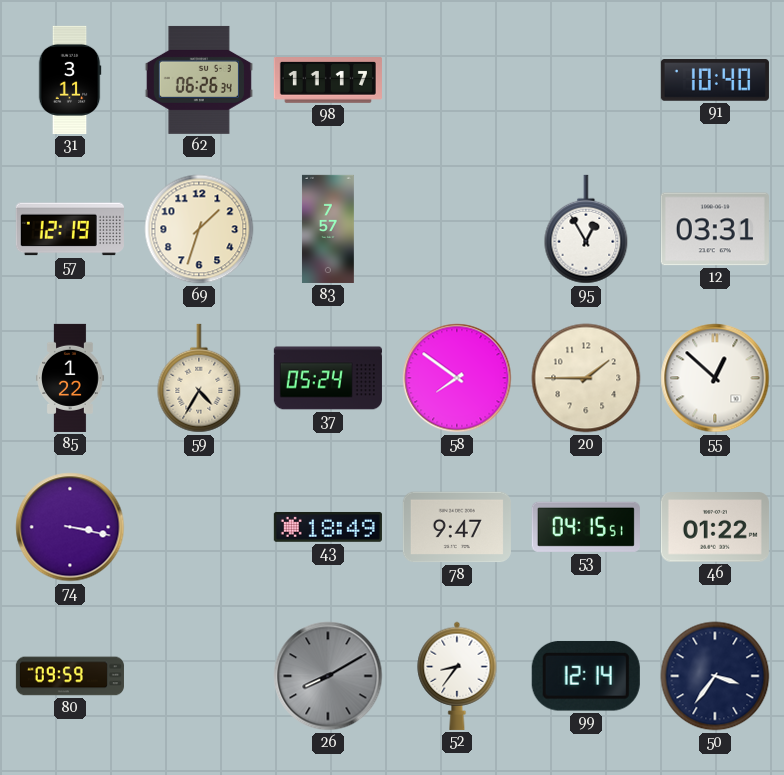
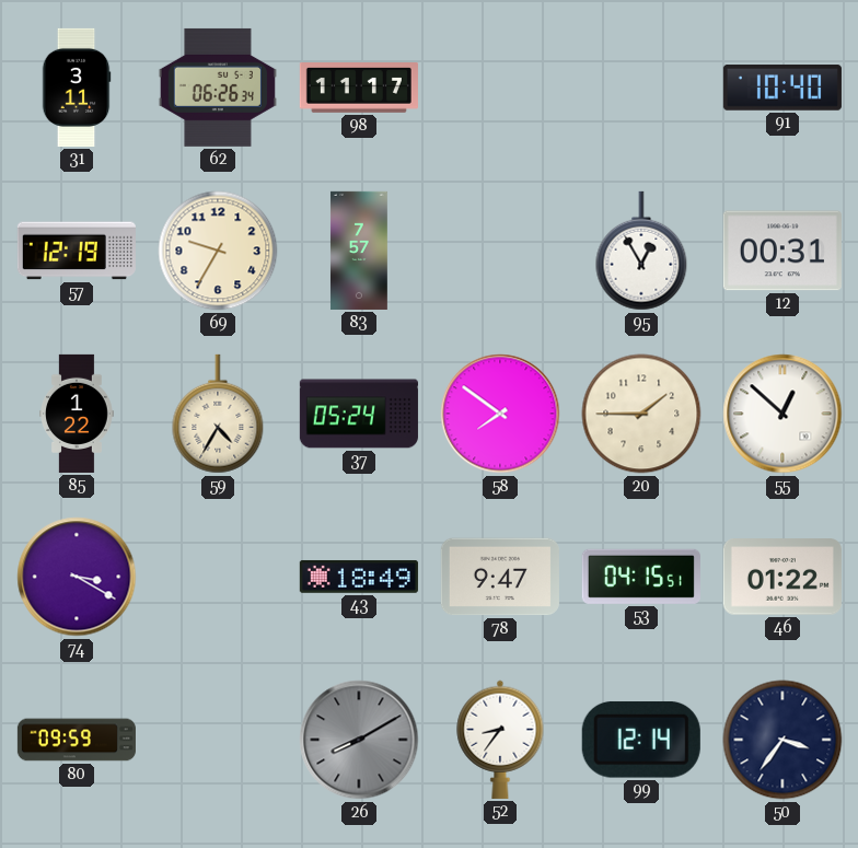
69: 1:33 -> 9:35 (218, 251)
12: 03:31 -> 00:31 (782, 251)
74: 3:17 -> 3:20 (77, 577)
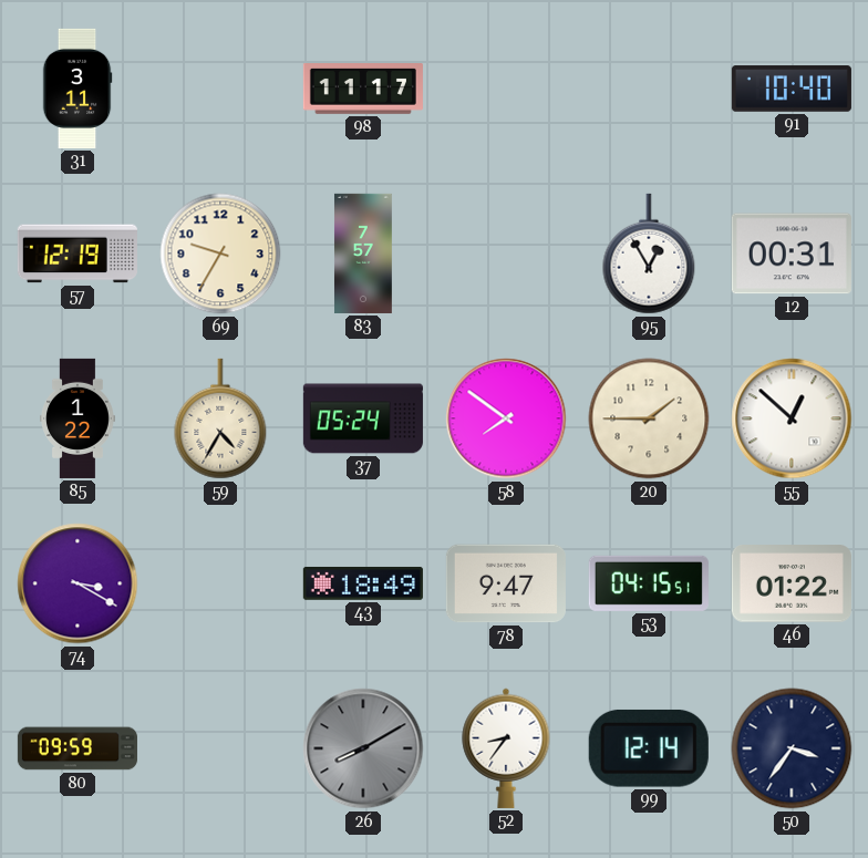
62: 06:26 -> none (218, 88)
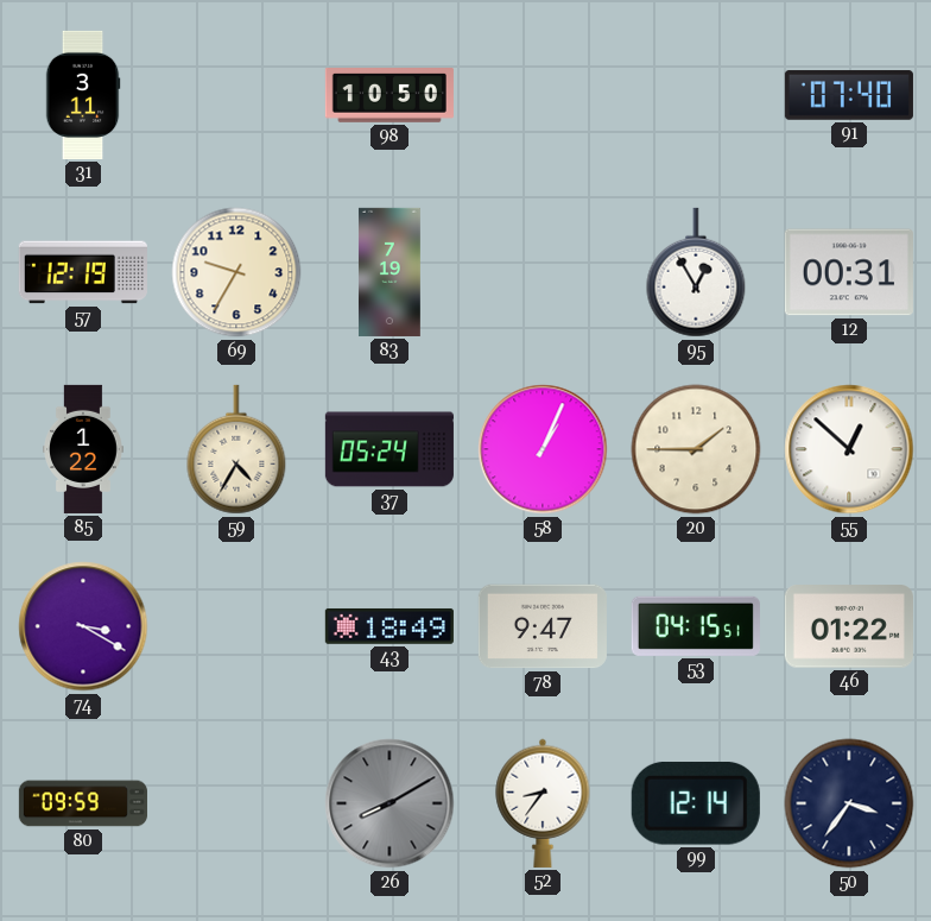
98: 11:17 -> 10:50 (389, 96)
91: 10:40 -> 07:40 (849, 95)
83: 7:57 -> 7:19 (389, 272)
58: 7:51 -> 1:04 (543, 449)
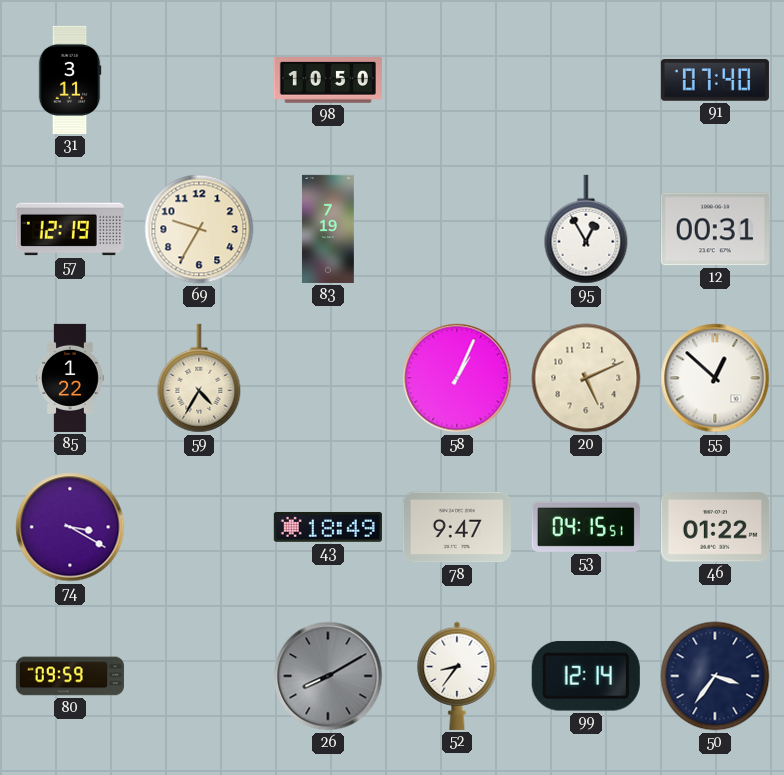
37: 05:24 -> none (389, 449)
20: 1:45 -> 5:11 (586, 378)
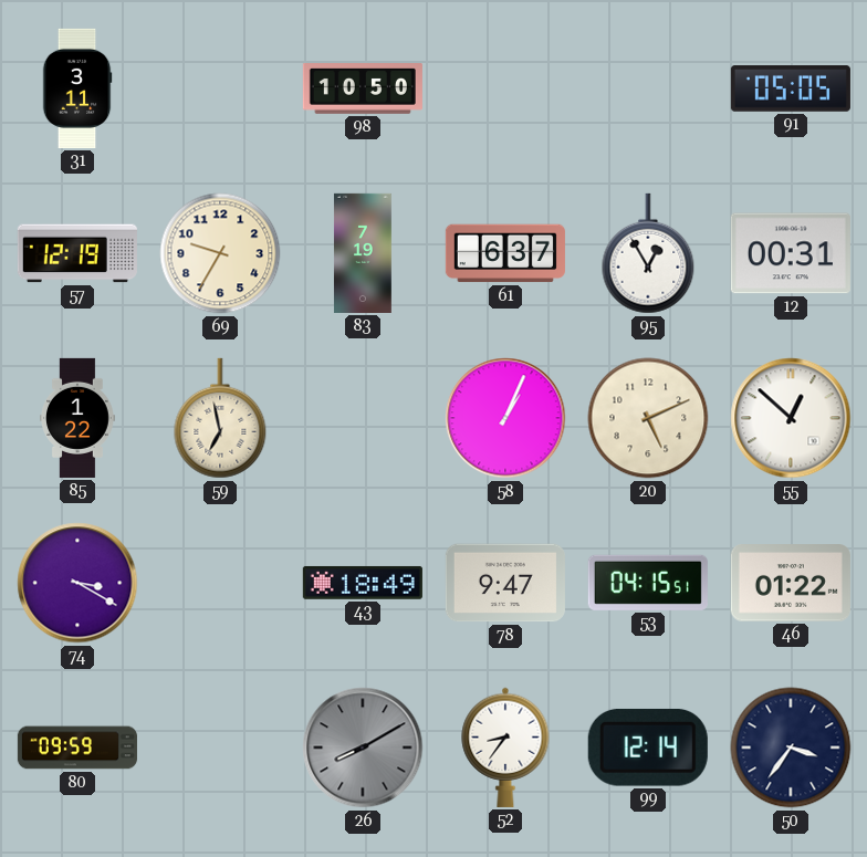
91: 07:40 -> 05:05 (791, 88)
61: none -> 6:37 (505, 253)
59: 4:35 -> 6:58 (220, 418)
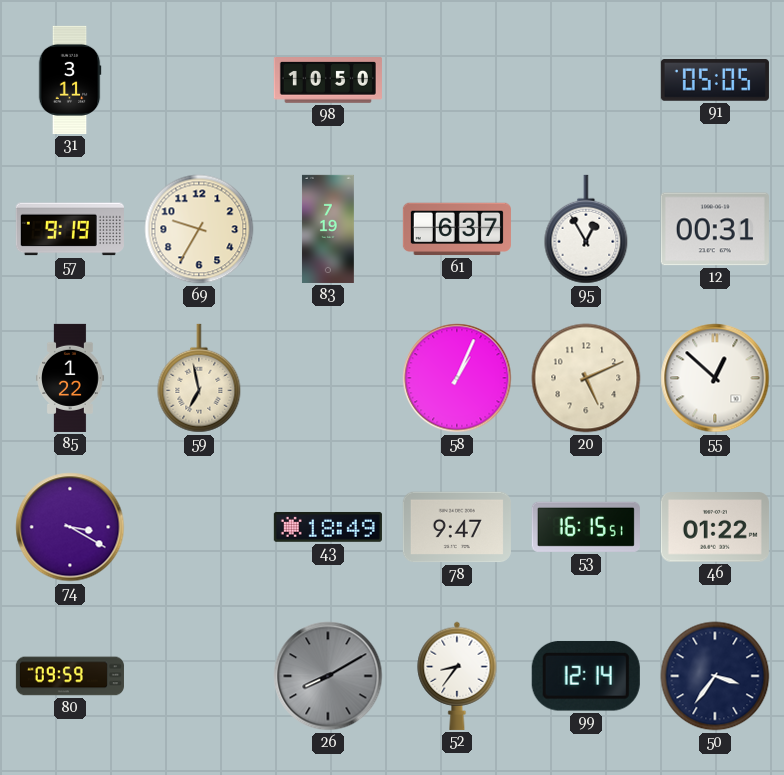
57: 12:19 -> 9:19 (70, 229)
53: 04:15 -> 16:15 (586, 527)
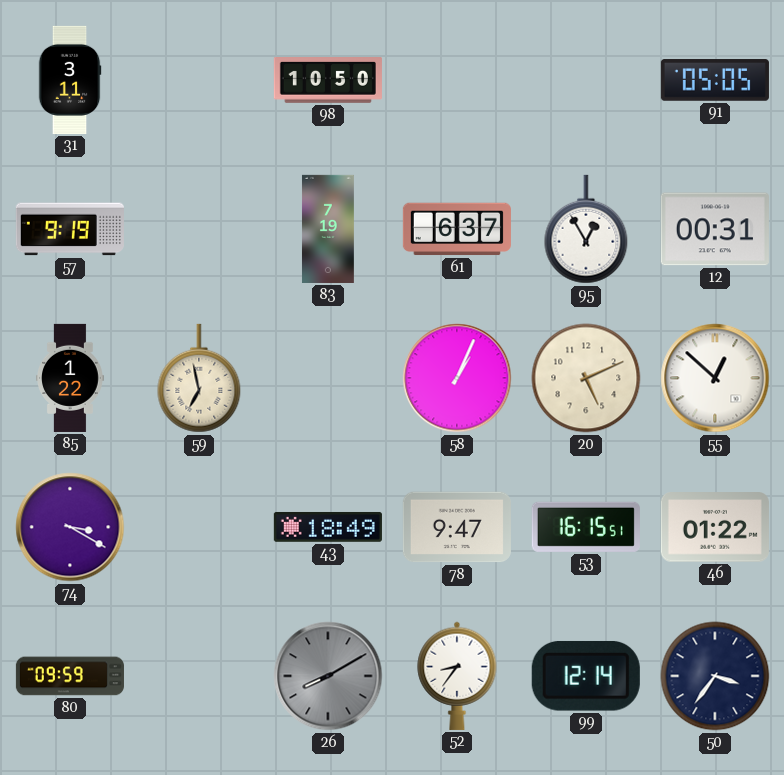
69: 9:35 -> none (199, 229)
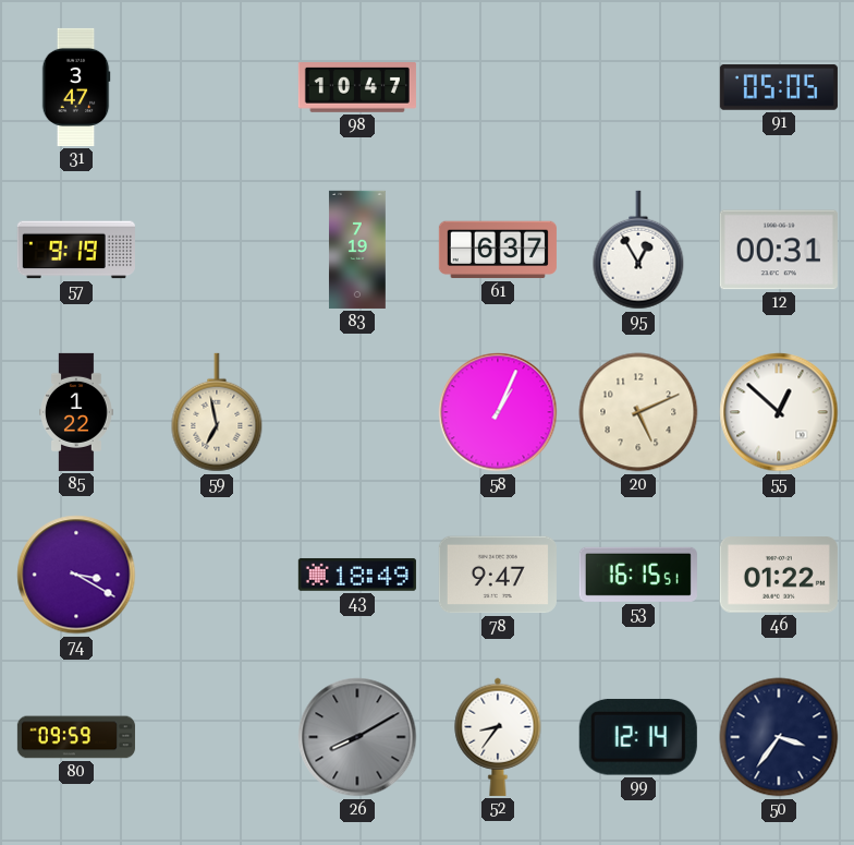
31: 3:11 -> 3:47 (76, 87)
98: 10:50 -> 10:47 (357, 88)
